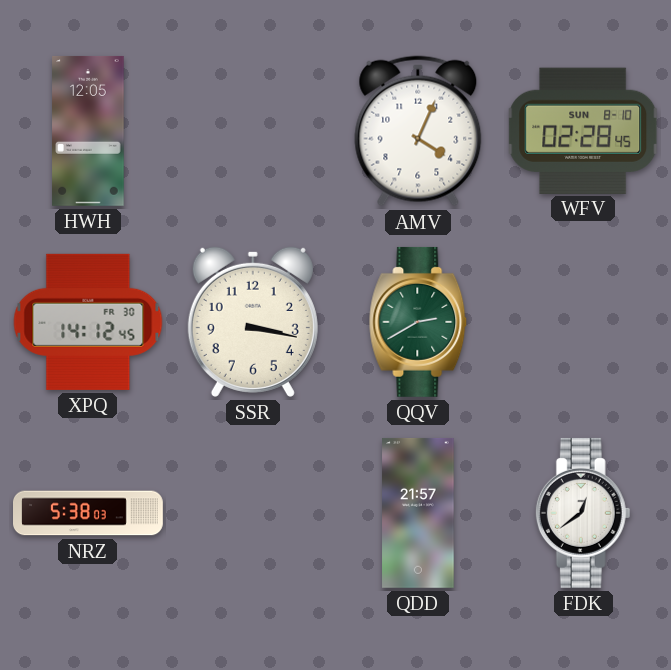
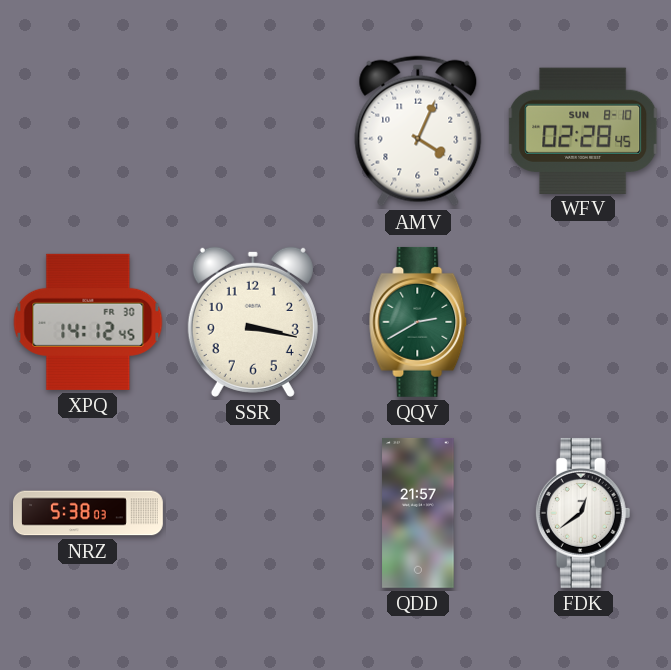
HWH: 12:05 -> none (88, 131)
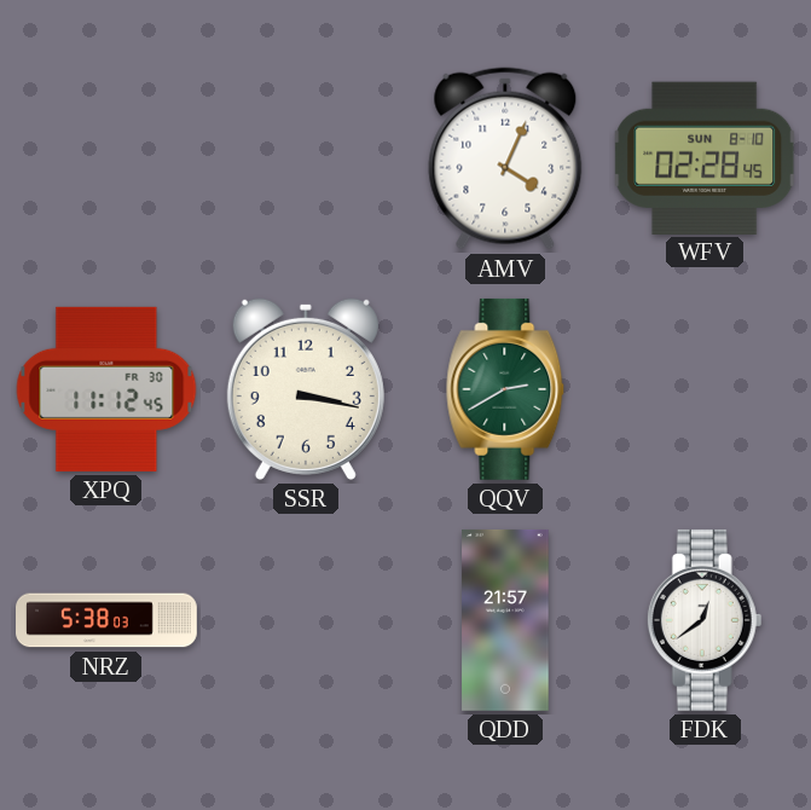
XPQ: 14:12 -> 11:12 (106, 389)
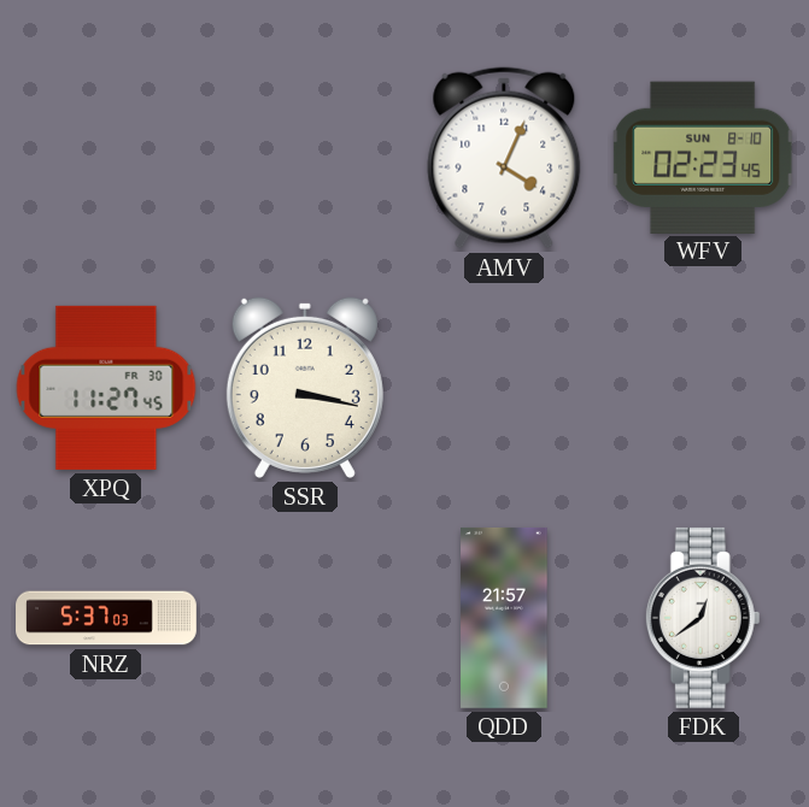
WFV: 02:28 -> 02:23 (703, 157)
XPQ: 11:12 -> 11:27 (106, 388)
QQV: 2:40 -> none (505, 389)
NRZ: 5:38 -> 5:37 (107, 618)
